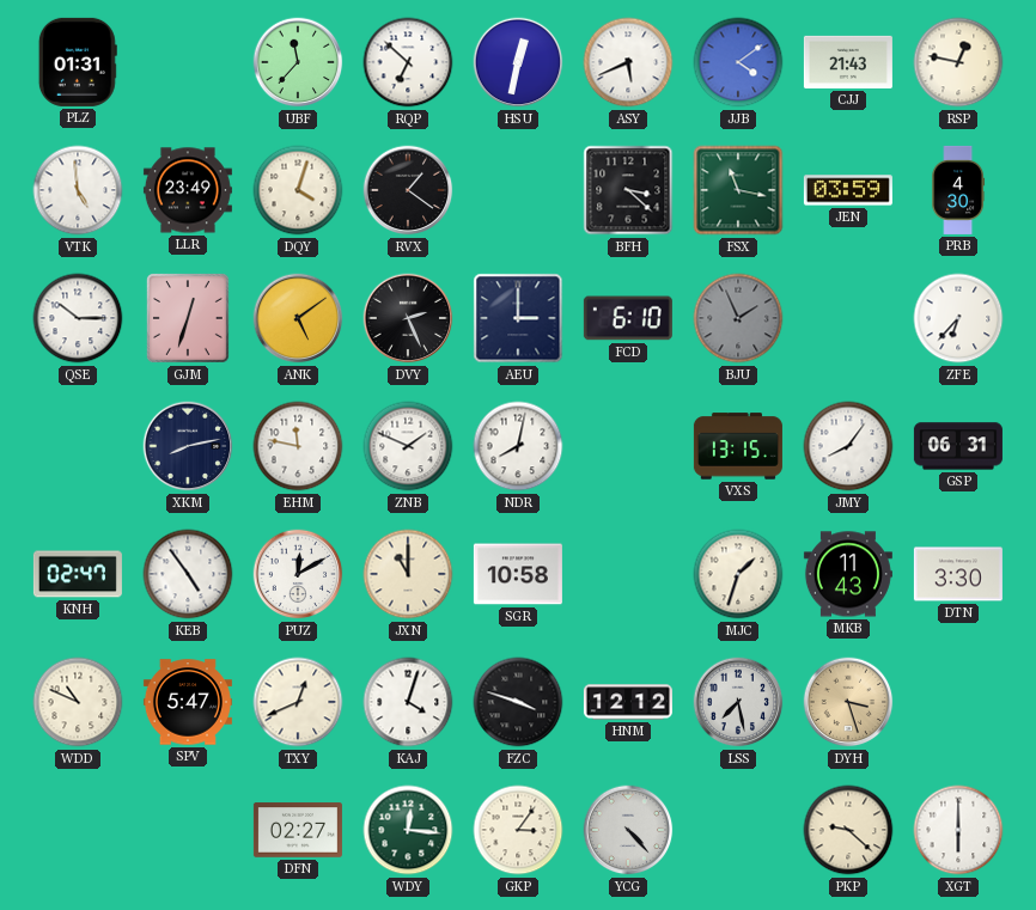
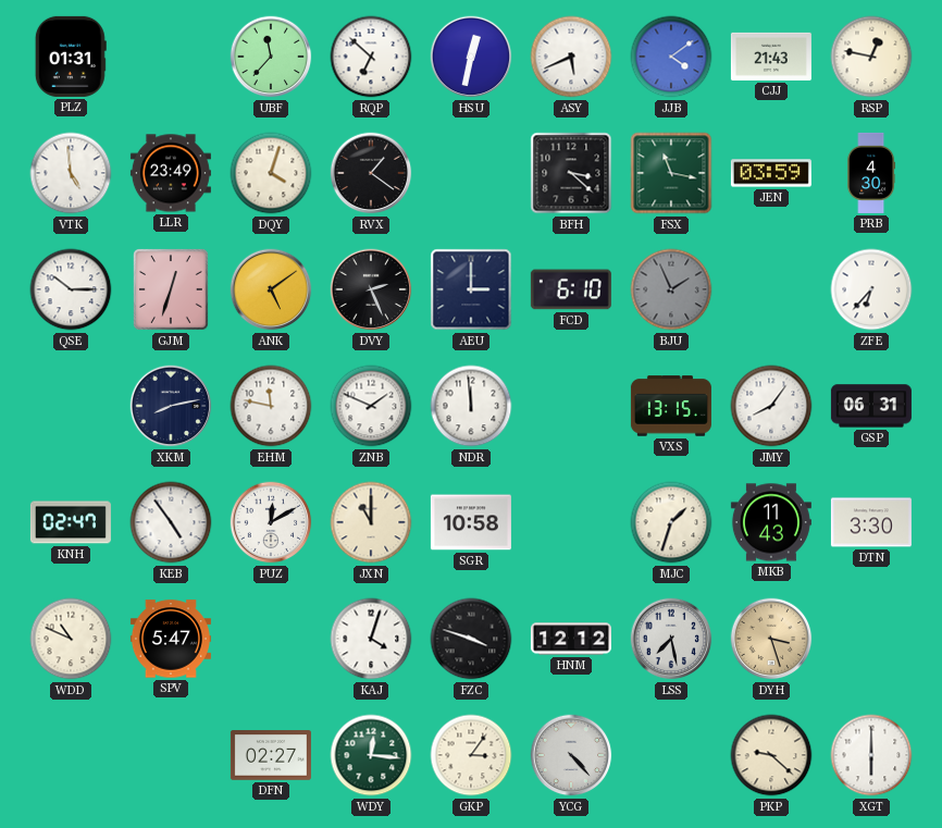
NDR: 8:02 -> 11:59 (471, 406)
TXY: 12:41 -> none (298, 702)
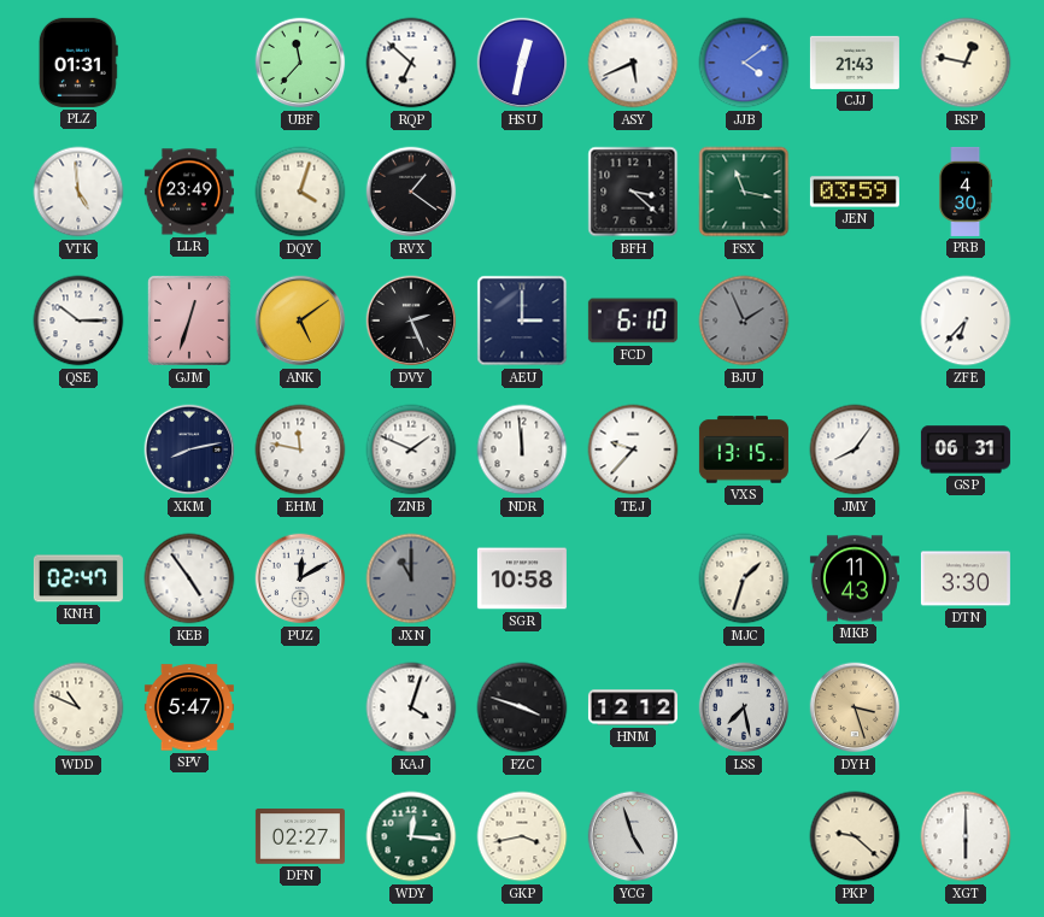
TEJ: none -> 9:37 (633, 449)
JXN dial: cream -> grey (411, 578)
GKP: 3:06 -> 3:43 (522, 836)
YCG: 4:23 -> 4:57 (633, 836)
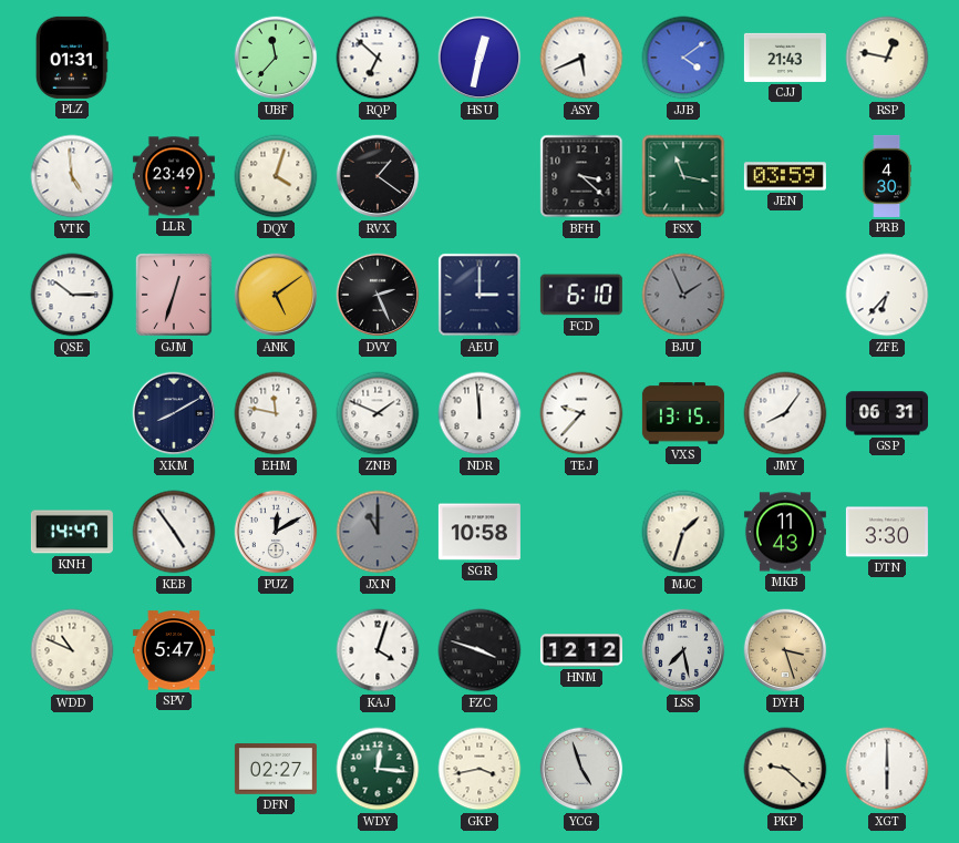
XKM: 8:13 -> 8:10 (174, 413)
KNH: 02:47 -> 14:47 (72, 532)
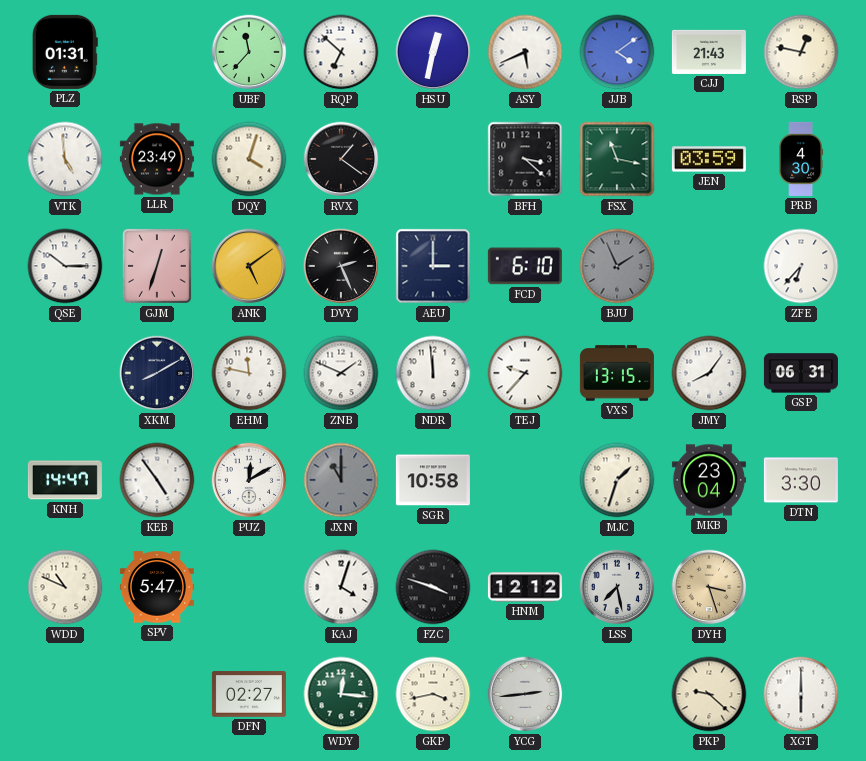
MKB: 11:43 -> 23:04 (709, 480)
YCG: 4:57 -> 2:44 (525, 694)
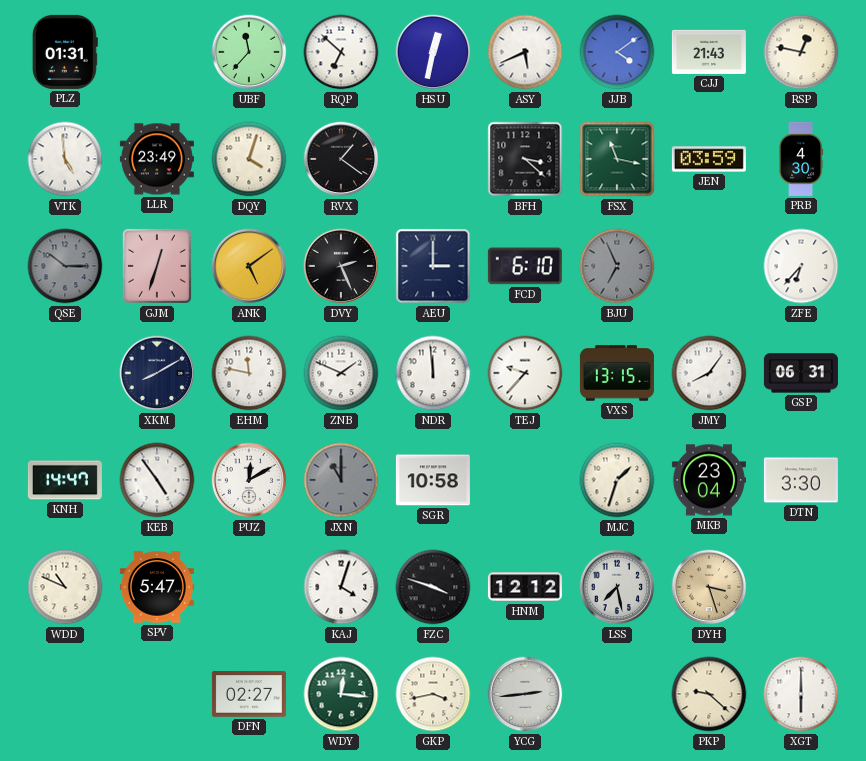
QSE dial: white -> grey (65, 266)
BJU: 1:56 -> 6:56 (617, 266)
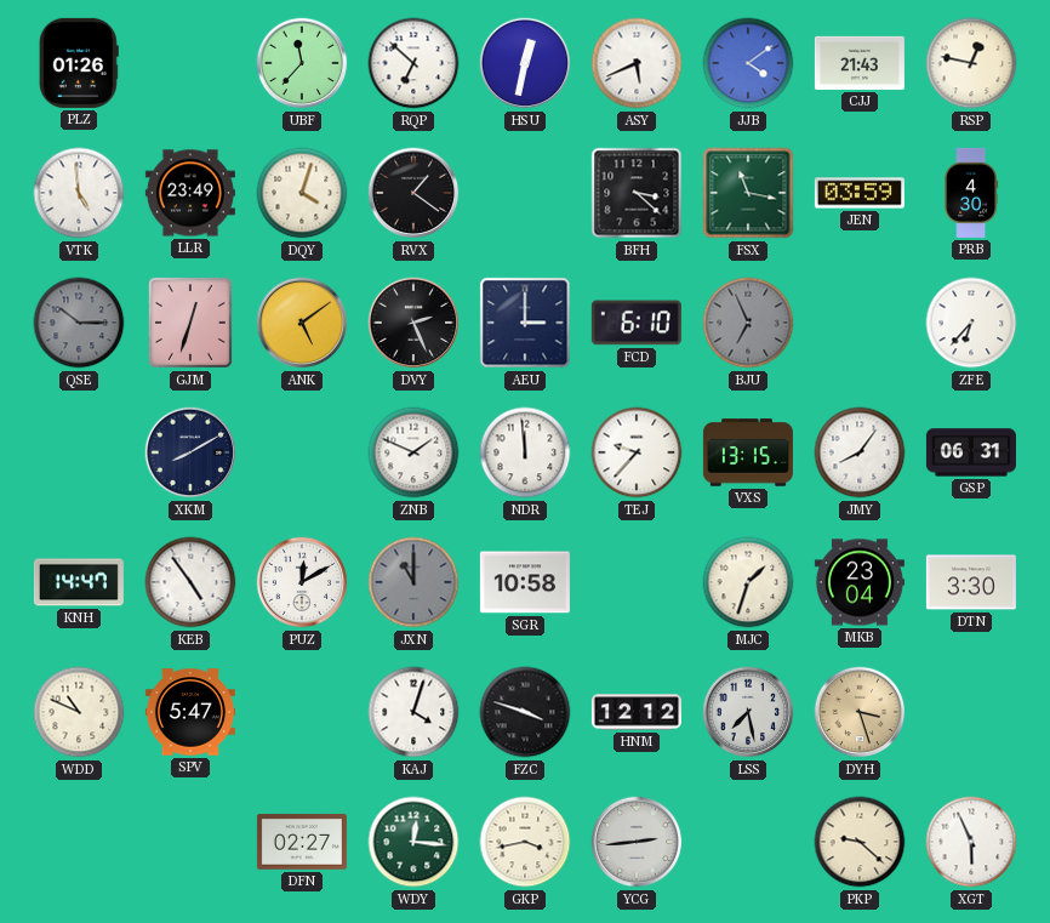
PLZ: 01:31 -> 01:26 (79, 63)
EHM: 11:47 -> none (249, 373)
XGT: 6:00 -> 5:56 (971, 842)
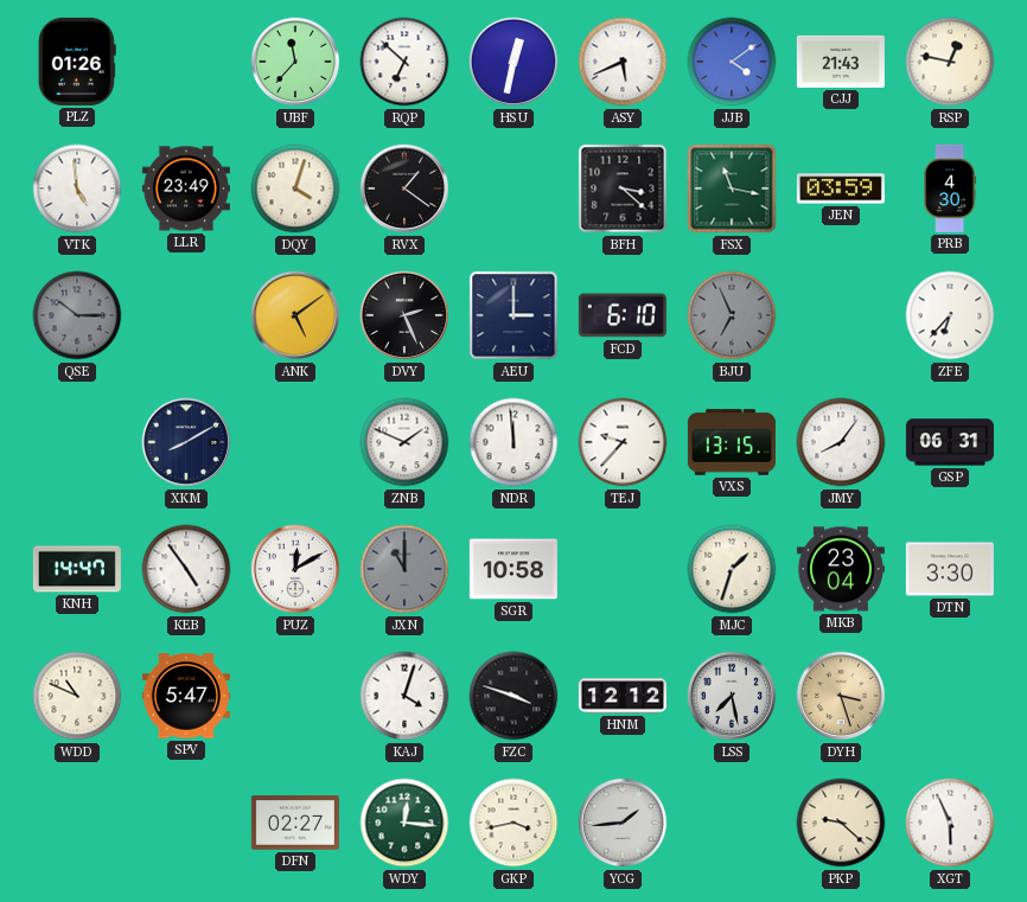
GJM: 12:33 -> none (190, 324)
YCG: 2:44 -> 1:44 (623, 823)
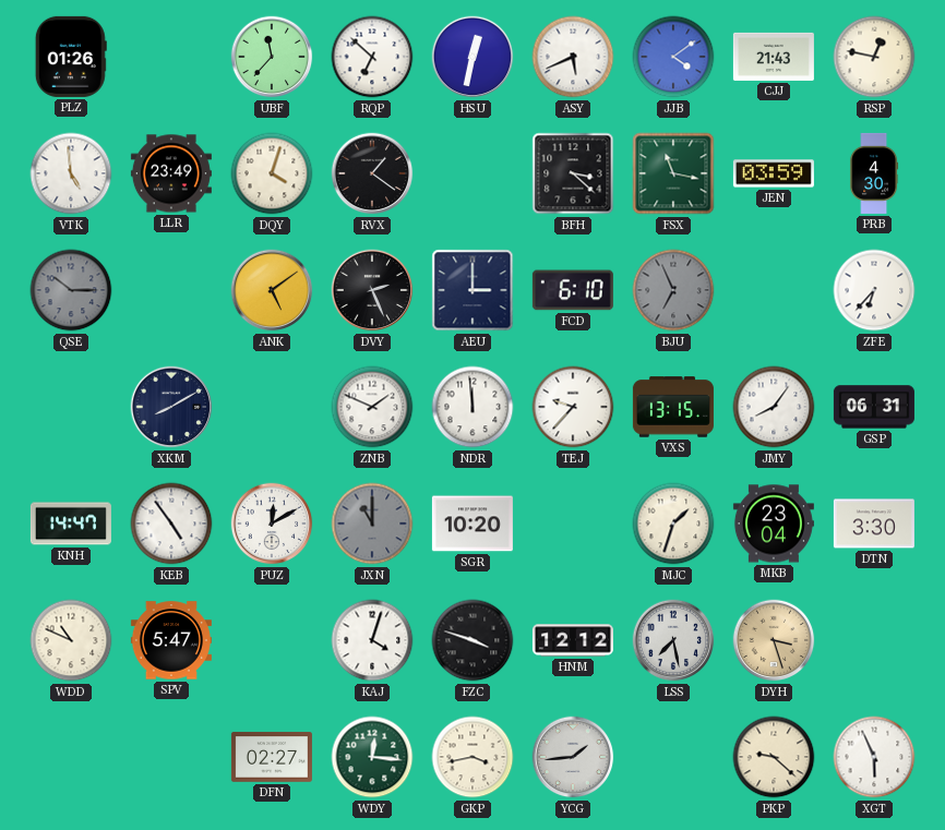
SGR: 10:58 -> 10:20 (473, 524)
